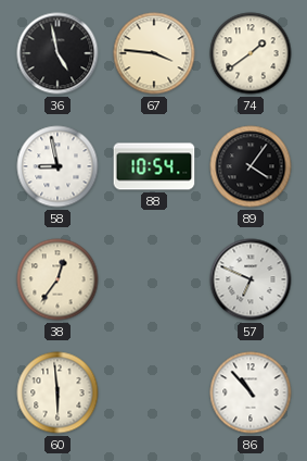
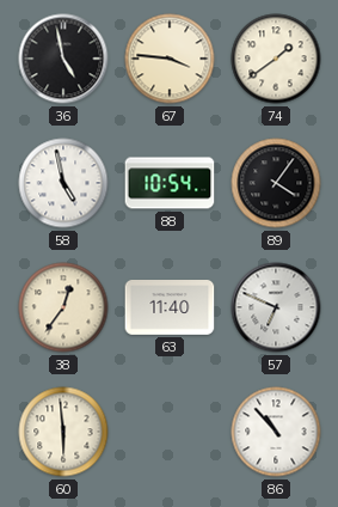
58: 8:58 -> 4:58 (63, 183)
63: none -> 11:40 (170, 309)
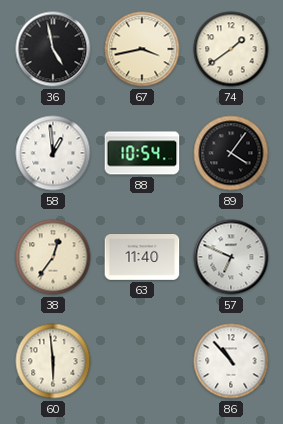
67: 3:46 -> 3:43 (142, 49)
58: 4:58 -> 12:59 (53, 153)
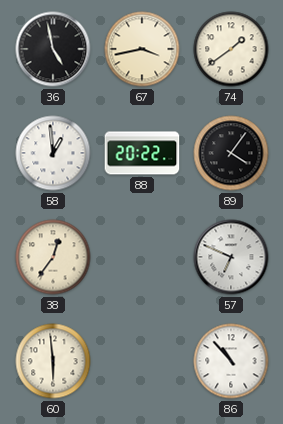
88: 10:54 -> 20:22 (142, 153)
63: 11:40 -> none (142, 258)
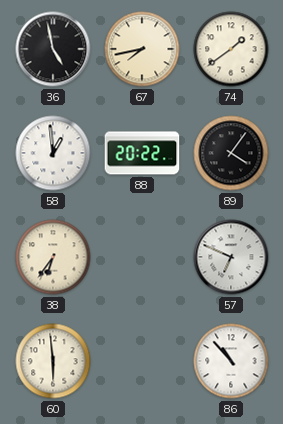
67: 3:43 -> 7:43 (142, 49)
38: 12:36 -> 6:36 (53, 257)
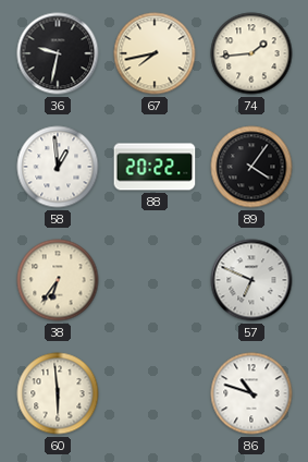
36: 4:58 -> 9:32 (58, 53)
74: 1:39 -> 1:44 (251, 53)
86: 10:53 -> 10:48 (251, 393)
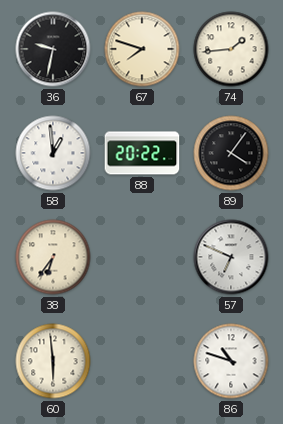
67: 7:43 -> 7:48 (142, 49)
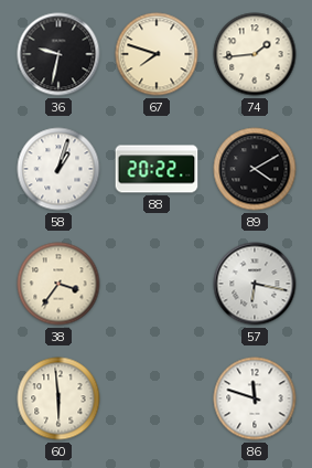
58: 12:59 -> 1:03 (58, 169)
89: 4:06 -> 4:10 (255, 169)
38: 6:36 -> 3:36 (58, 284)
57: 6:49 -> 6:17 (255, 284)
86: 10:48 -> 11:48 (255, 398)
